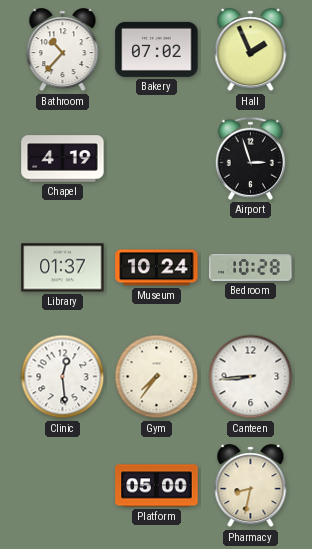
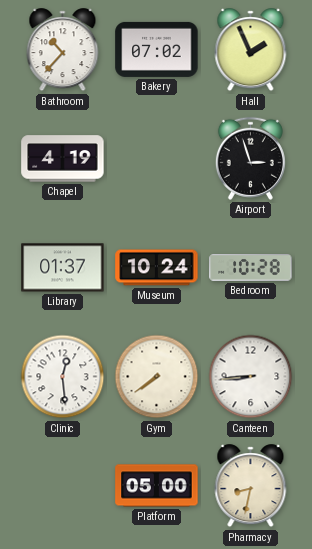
Gym: 7:36 -> 7:39 (157, 377)
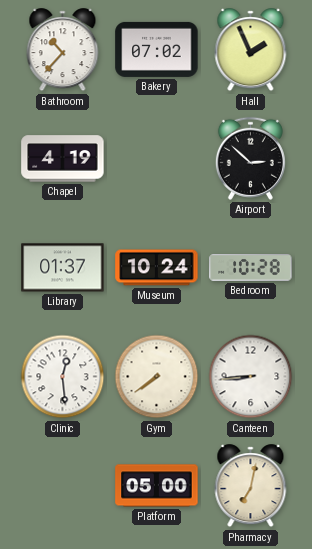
Airport: 2:57 -> 2:52 (250, 158)
Pharmacy: 8:32 -> 7:02 (251, 486)
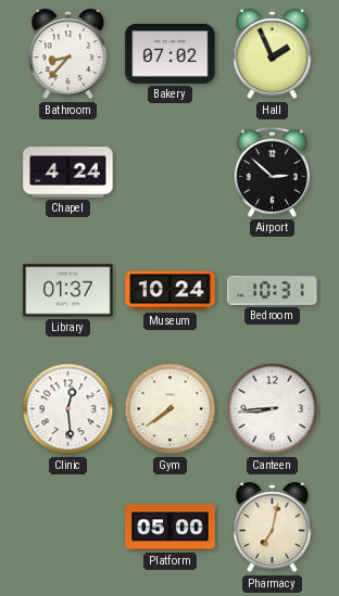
Bathroom: 10:37 -> 8:37 (68, 54)
Chapel: 4:19 -> 4:24 (68, 173)
Bedroom: 10:28 -> 10:31 (273, 291)
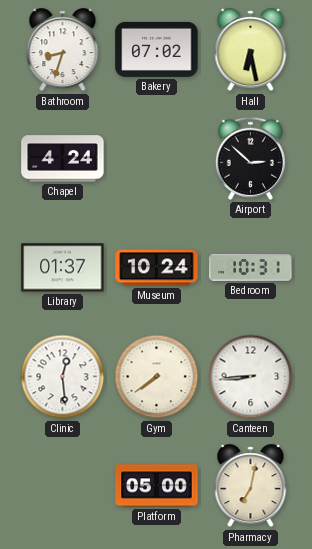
Bathroom: 8:37 -> 8:33 (63, 50)
Hall: 1:56 -> 6:28 (251, 50)
